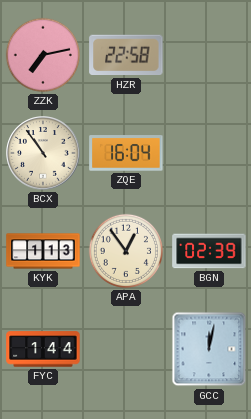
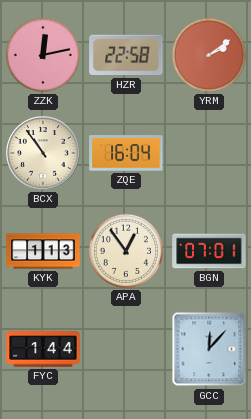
ZZK: 7:13 -> 12:13 (43, 55)
YRM: none -> 2:09 (209, 55)
BGN: 02:39 -> 07:01 (209, 251)
GCC: 12:02 -> 12:07 (209, 349)
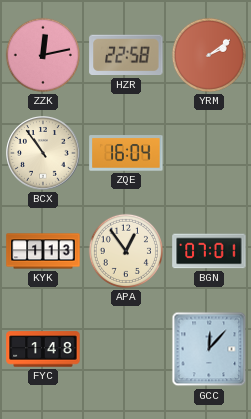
FYC: 1:44 -> 1:48 (43, 349)
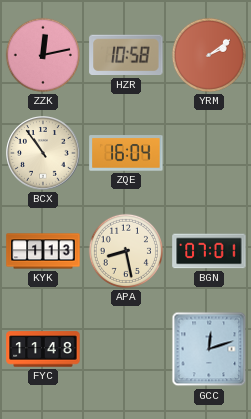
HZR: 22:58 -> 10:58 (126, 55)
APA: 12:54 -> 8:28 (126, 251)
FYC: 1:48 -> 11:48 (43, 349)
GCC: 12:07 -> 12:12 (209, 349)
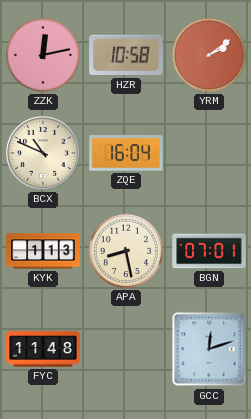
BCX: 10:54 -> 10:49 (43, 153)
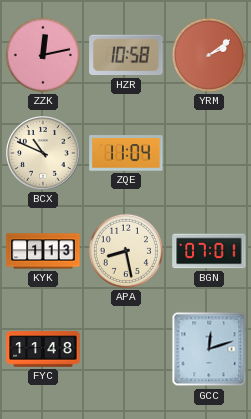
ZQE: 16:04 -> 11:04 (126, 153)
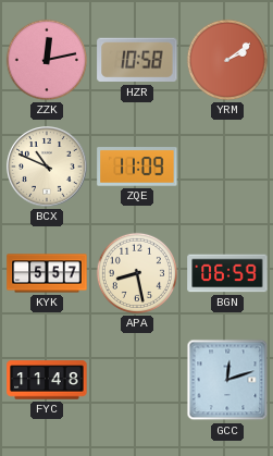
ZQE: 11:04 -> 11:09 (137, 167)
KYK: 1:13 -> 5:57 (47, 273)
BGN: 07:01 -> 06:59 (227, 273)
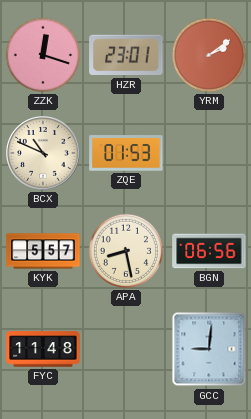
ZZK: 12:13 -> 12:18 (43, 55)
HZR: 10:58 -> 23:01 (126, 55)
ZQE: 11:09 -> 01:53 (126, 153)
BGN: 06:59 -> 06:56 (209, 251)
GCC: 12:12 -> 9:01 (209, 349)
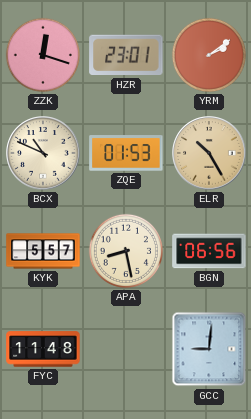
ELR: none -> 10:25 (209, 153)
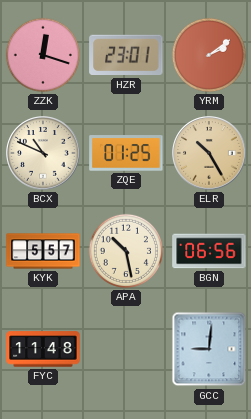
ZQE: 01:53 -> 01:25 (126, 153)
APA: 8:28 -> 10:28 (126, 251)
